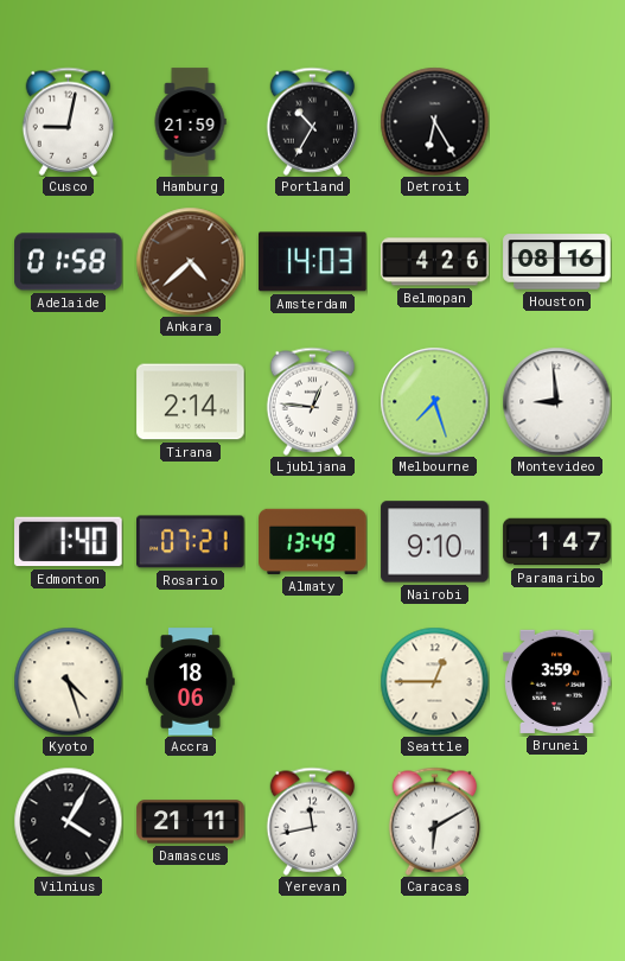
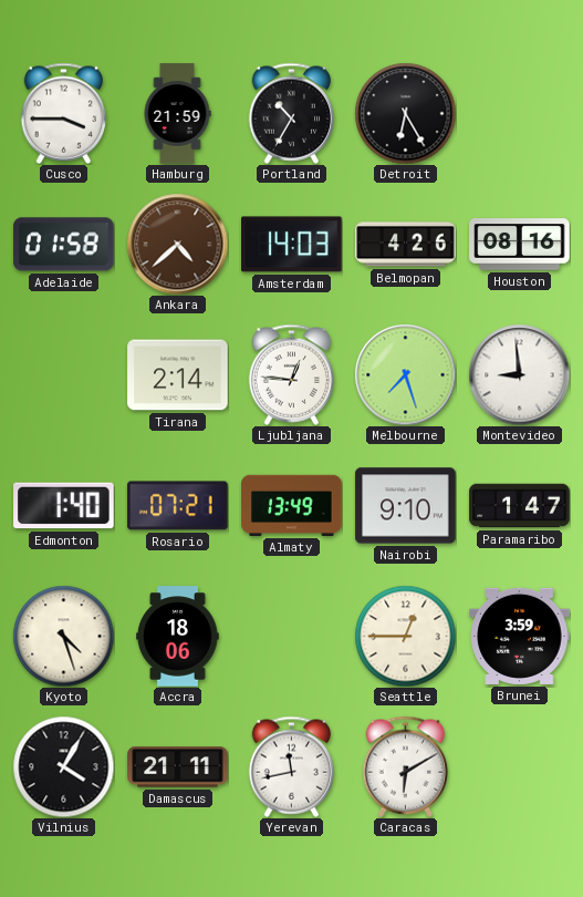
Cusco: 9:02 -> 3:45 (64, 113)
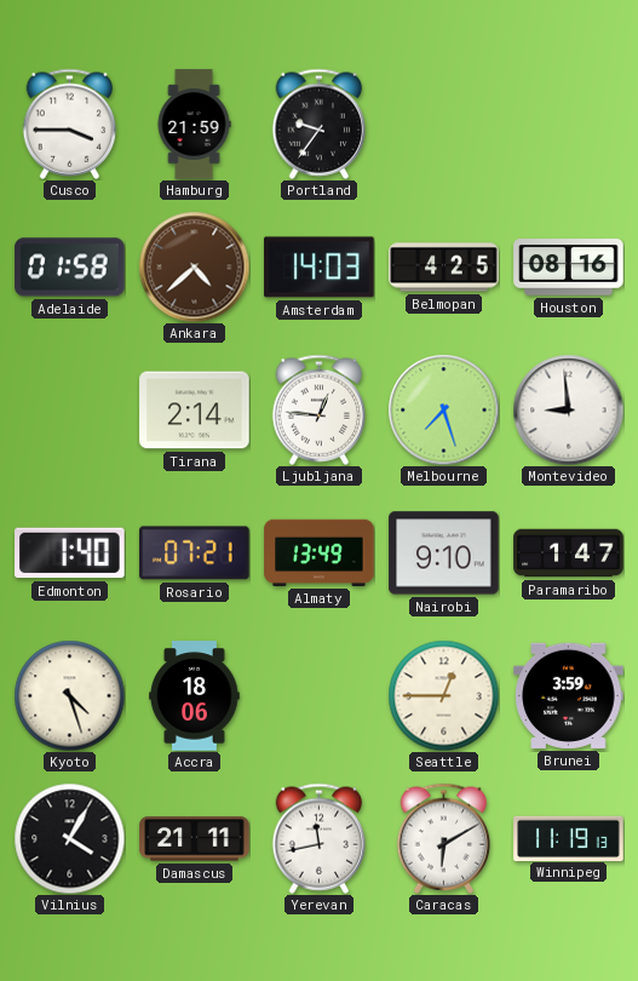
Portland: 10:35 -> 9:36 (320, 124)
Detroit: 6:25 -> none (405, 113)
Belmopan: 4:26 -> 4:25 (444, 268)
Winnipeg: none -> 11:19 (569, 838)
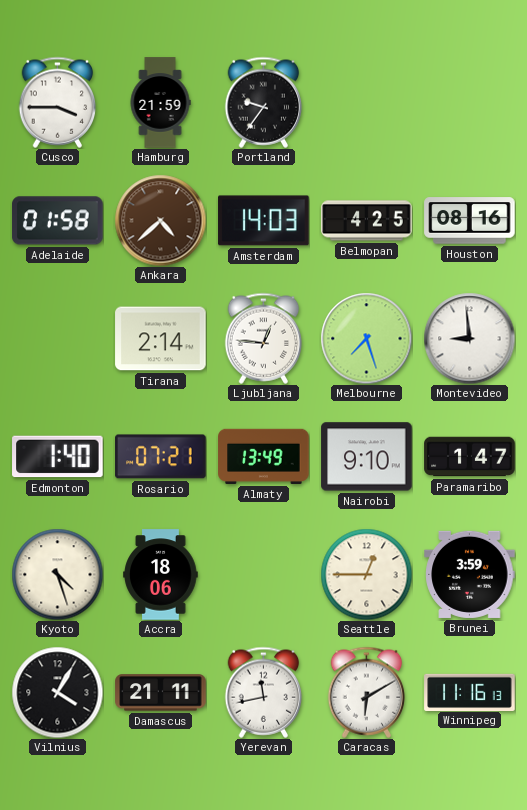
Winnipeg: 11:19 -> 11:16 (470, 692)
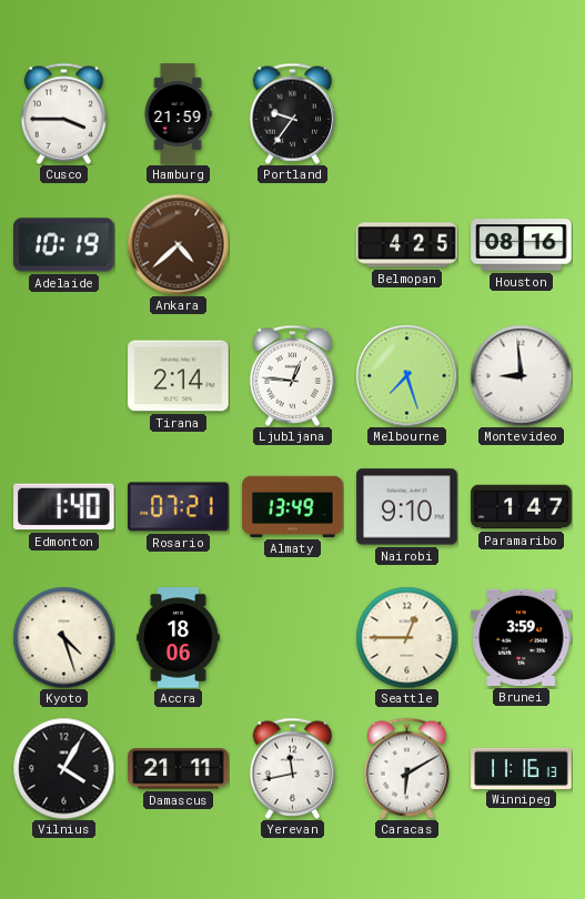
Adelaide: 01:58 -> 10:19 (64, 245)
Amsterdam: 14:03 -> none (264, 221)
